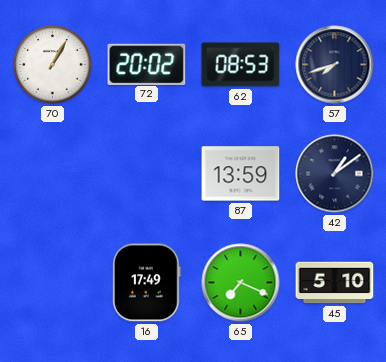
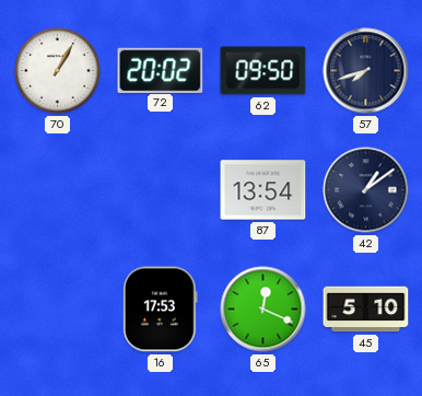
62: 08:53 -> 09:50 (263, 71)
87: 13:59 -> 13:54 (263, 190)
16: 17:49 -> 17:53 (161, 310)
65: 7:19 -> 12:19 (263, 310)
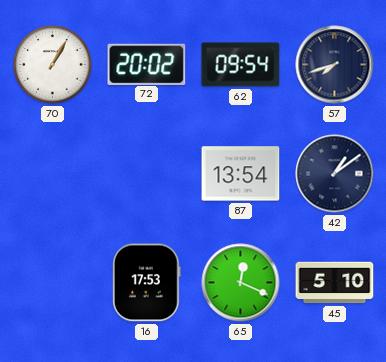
62: 09:50 -> 09:54 (241, 65)
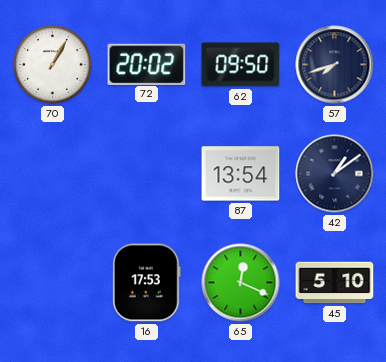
62: 09:54 -> 09:50 (241, 65)
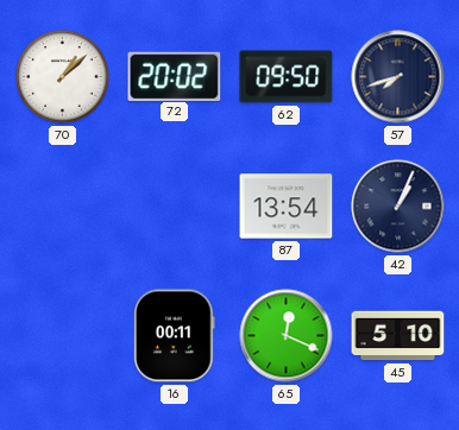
70: 1:05 -> 1:08 (63, 77)
42: 1:09 -> 1:04 (398, 207)
16: 17:53 -> 00:11 (175, 336)
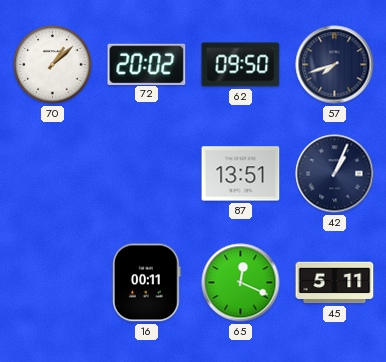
87: 13:54 -> 13:51 (241, 174)
45: 5:10 -> 5:11 (335, 283)
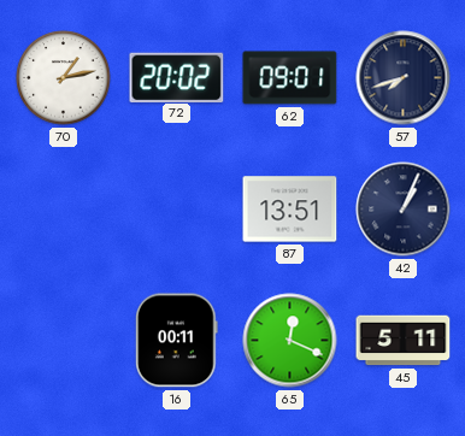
70: 1:08 -> 1:13 (64, 78)
62: 09:50 -> 09:01 (290, 78)
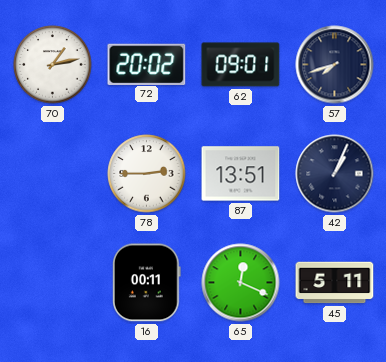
78: none -> 2:45 (147, 174)
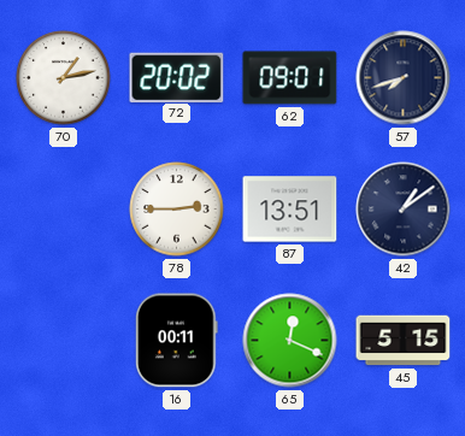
42: 1:04 -> 1:09 (404, 210)
45: 5:11 -> 5:15 (404, 341)
